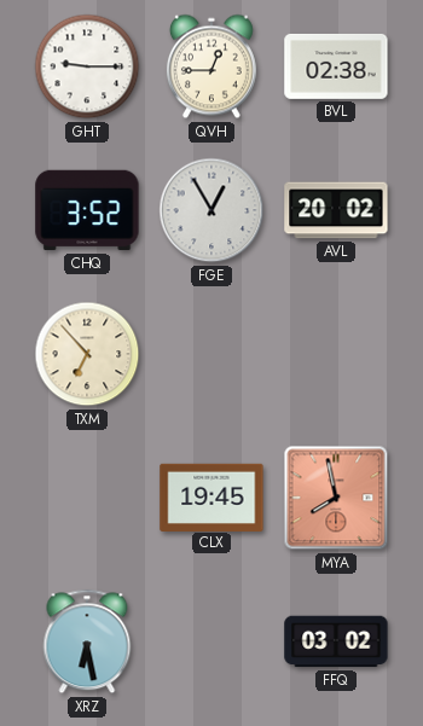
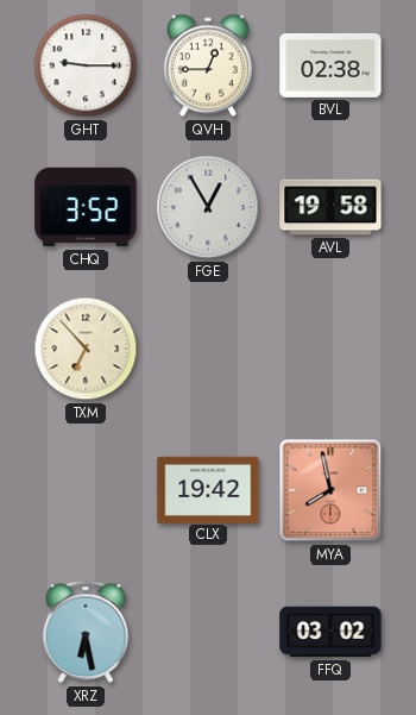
AVL: 20:02 -> 19:58 (330, 207)
CLX: 19:45 -> 19:42 (208, 489)
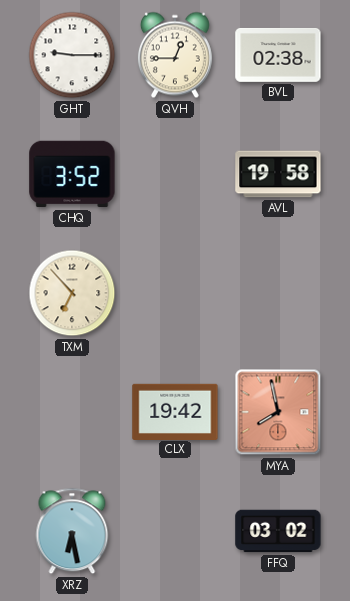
FGE: 12:55 -> none (208, 207)
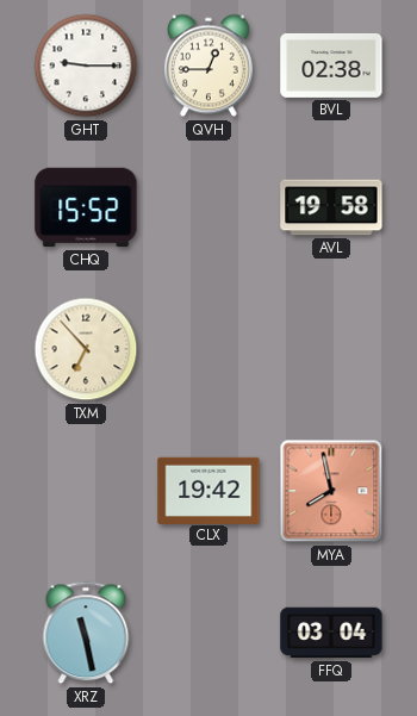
CHQ: 3:52 -> 15:52 (86, 207)
XRZ: 6:28 -> 11:28 (86, 633)
FFQ: 03:02 -> 03:04 (331, 633)
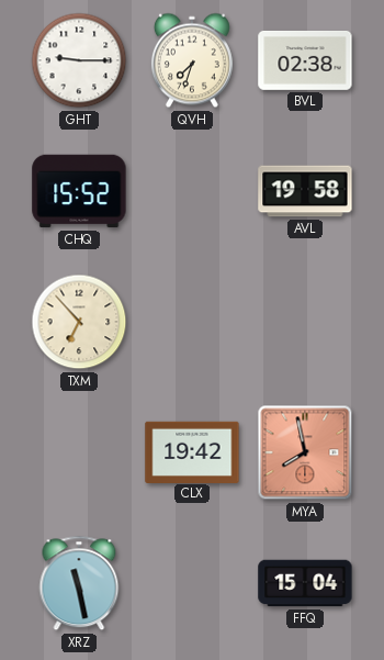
QVH: 12:45 -> 7:33 (192, 60)
FFQ: 03:04 -> 15:04 (305, 583)
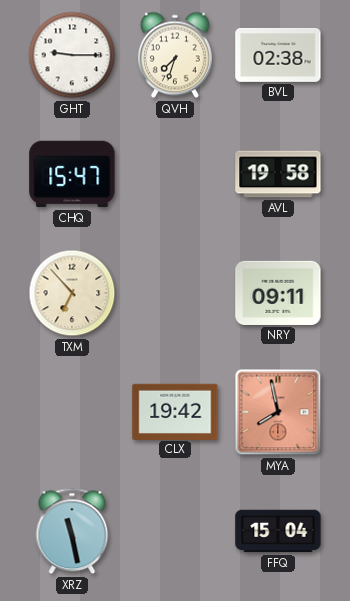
CHQ: 15:52 -> 15:47 (72, 174)
NRY: none -> 09:11 (278, 293)
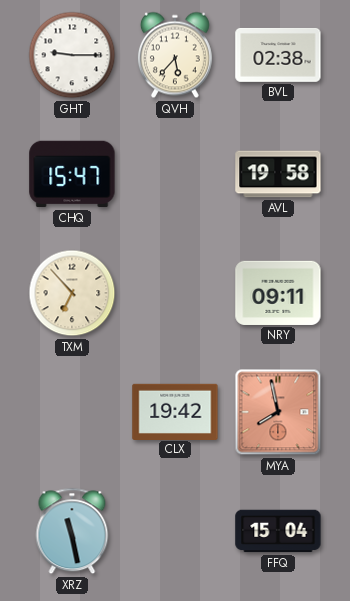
QVH: 7:33 -> 5:37 (175, 55)
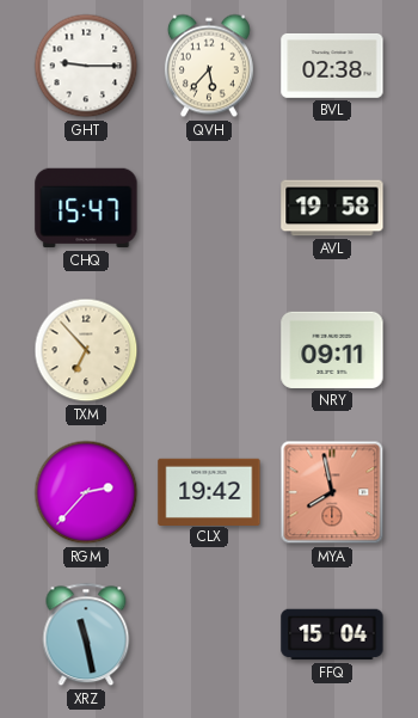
RGM: none -> 2:37 (86, 492)
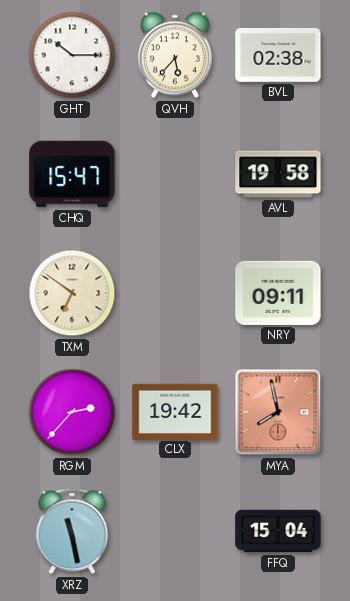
GHT: 9:15 -> 10:15 (72, 55)
TXM: 6:53 -> 6:51 (72, 293)
